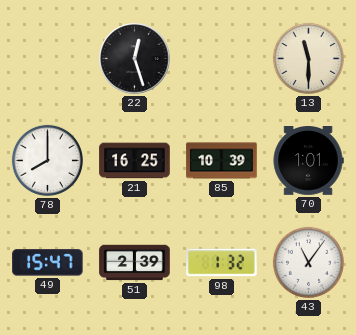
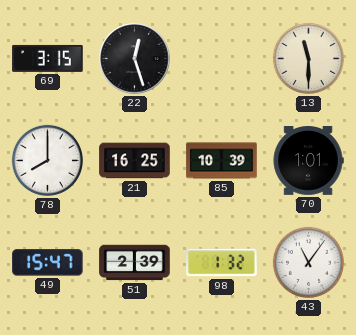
69: none -> 3:15 (48, 58)
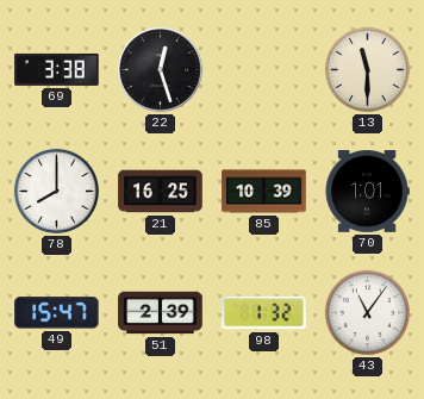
69: 3:15 -> 3:38 (57, 69)
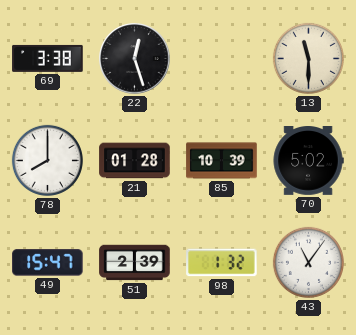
21: 16:25 -> 01:28 (135, 161)
70: 1:01 -> 5:02 (308, 161)
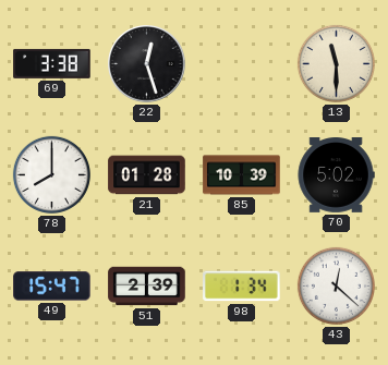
98: 1:32 -> 1:34 (242, 287)
43: 11:06 -> 12:22 (336, 285)
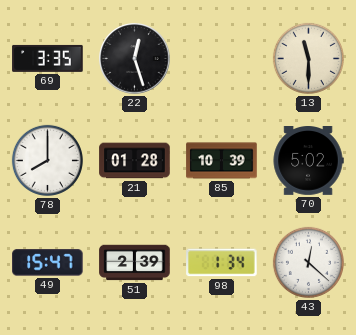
69: 3:38 -> 3:35 (48, 58)
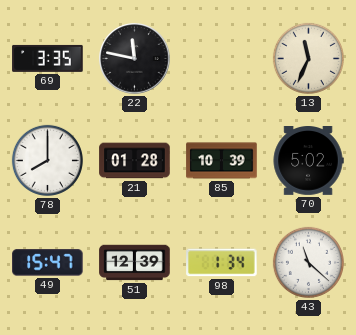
22: 12:27 -> 11:47 (135, 59)
13: 11:30 -> 11:34 (308, 58)
51: 2:39 -> 12:39 (135, 263)
43: 12:22 -> 11:22 (308, 262)
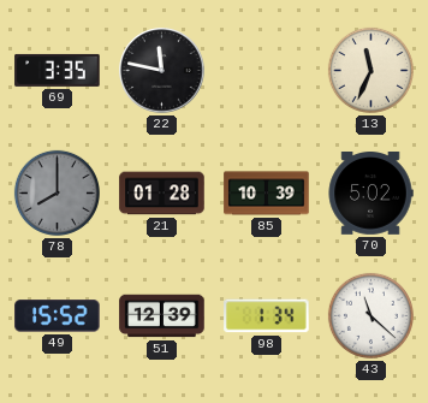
78 dial: white -> grey (57, 192)
49: 15:47 -> 15:52 (58, 316)
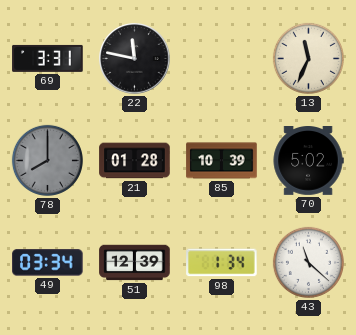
69: 3:35 -> 3:31 (48, 58)
49: 15:52 -> 03:34 (48, 263)
